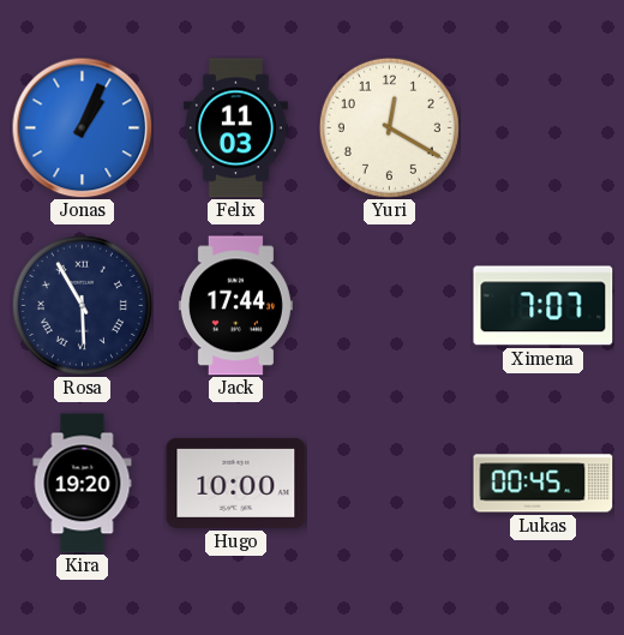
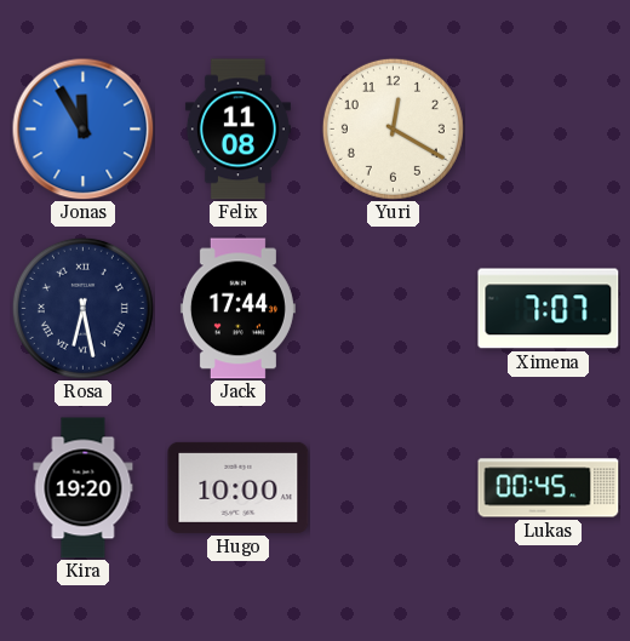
Jonas: 1:04 -> 11:55 (82, 128)
Felix: 11:03 -> 11:08 (237, 130)
Rosa: 5:55 -> 6:28 (82, 308)
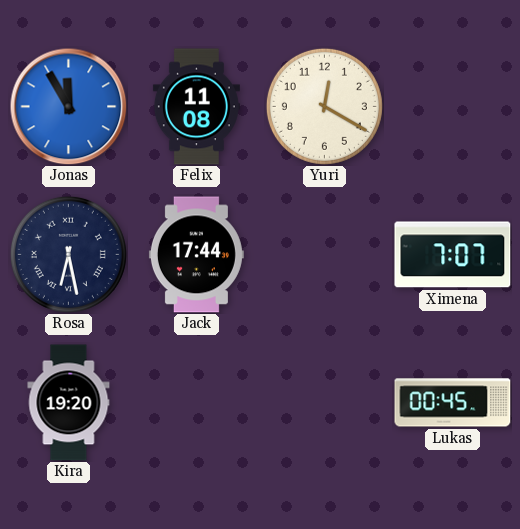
Hugo: 10:00 -> none (239, 487)
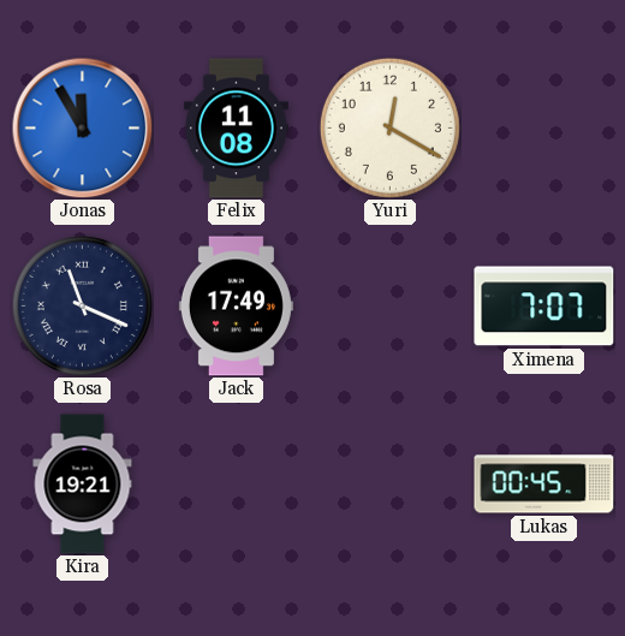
Rosa: 6:28 -> 11:19 (82, 305)
Jack: 17:44 -> 17:49 (236, 307)
Kira: 19:20 -> 19:21 (83, 485)
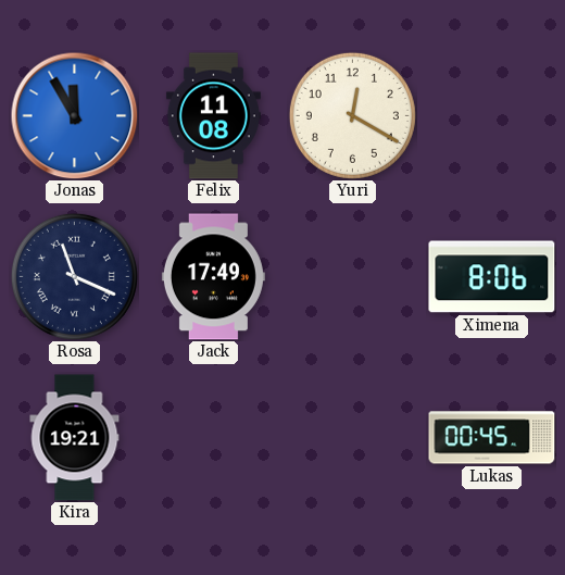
Ximena: 7:07 -> 8:06 (492, 277)
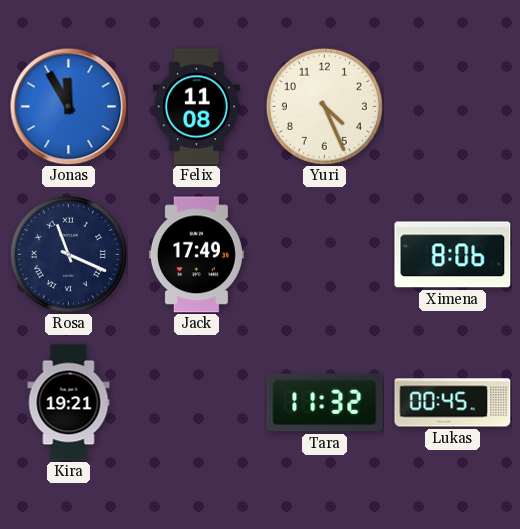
Yuri: 12:20 -> 4:26 (324, 106)
Tara: none -> 11:32 (325, 403)
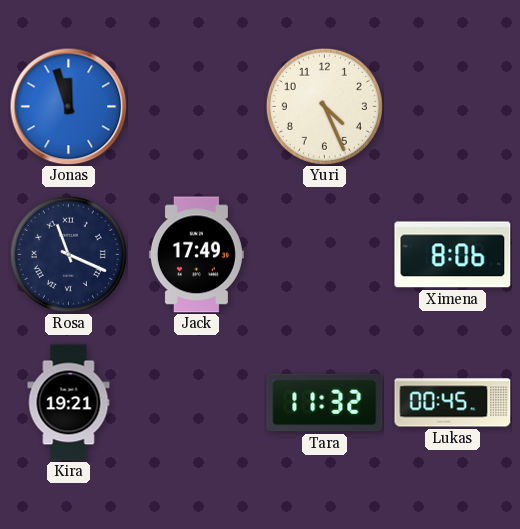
Jonas: 11:55 -> 11:57 (68, 106)
Felix: 11:08 -> none (196, 107)
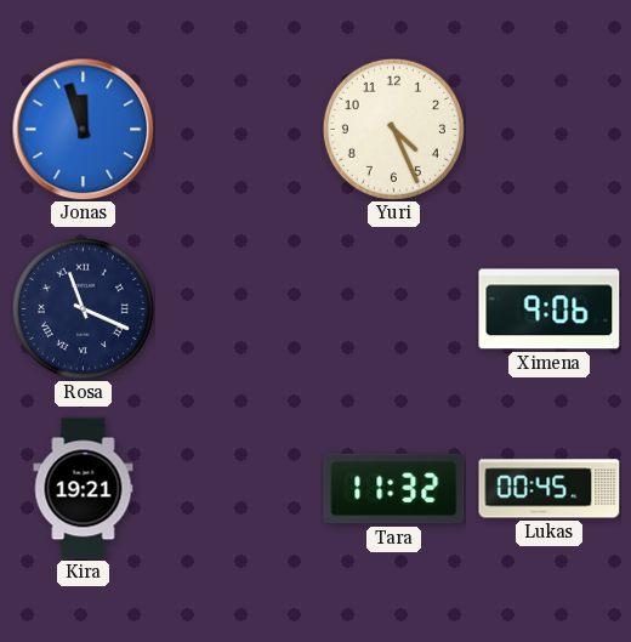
Jack: 17:49 -> none (196, 255)
Ximena: 8:06 -> 9:06 (550, 309)
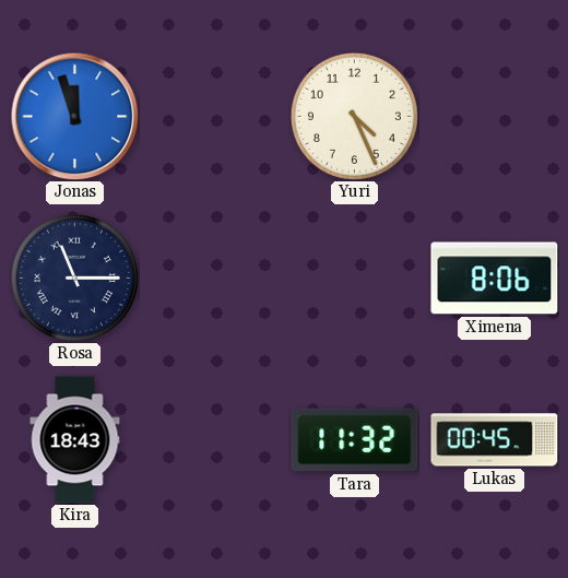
Rosa: 11:19 -> 11:15 (74, 278)
Ximena: 9:06 -> 8:06 (495, 279)
Kira: 19:21 -> 18:43 (75, 440)
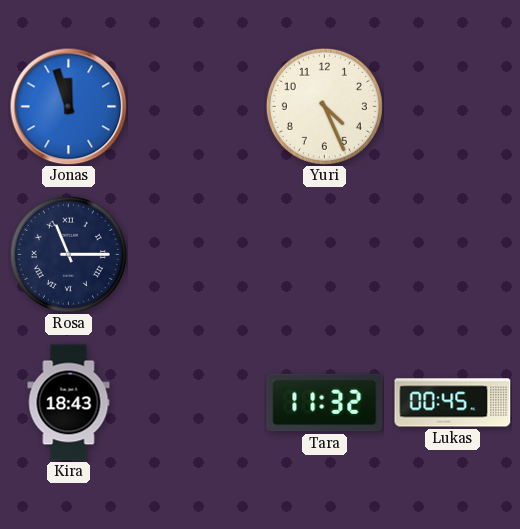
Ximena: 8:06 -> none (495, 279)
